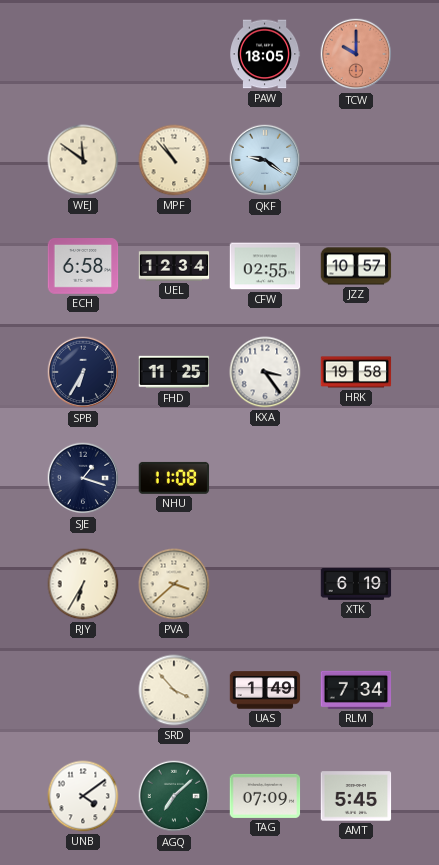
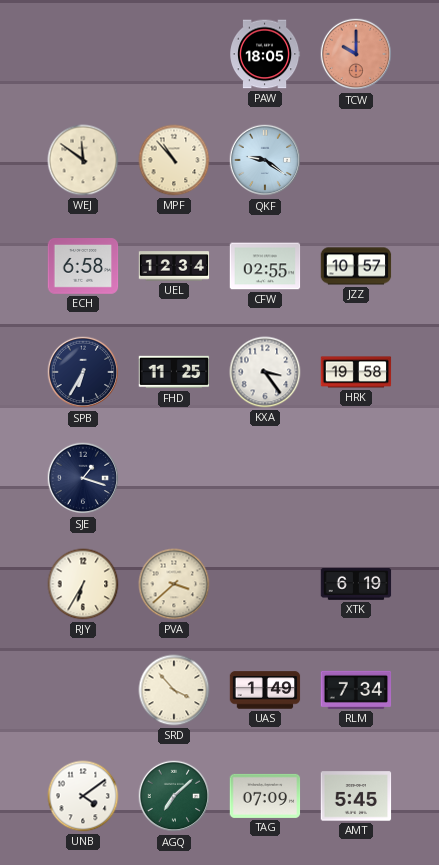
NHU: 11:08 -> none (174, 478)
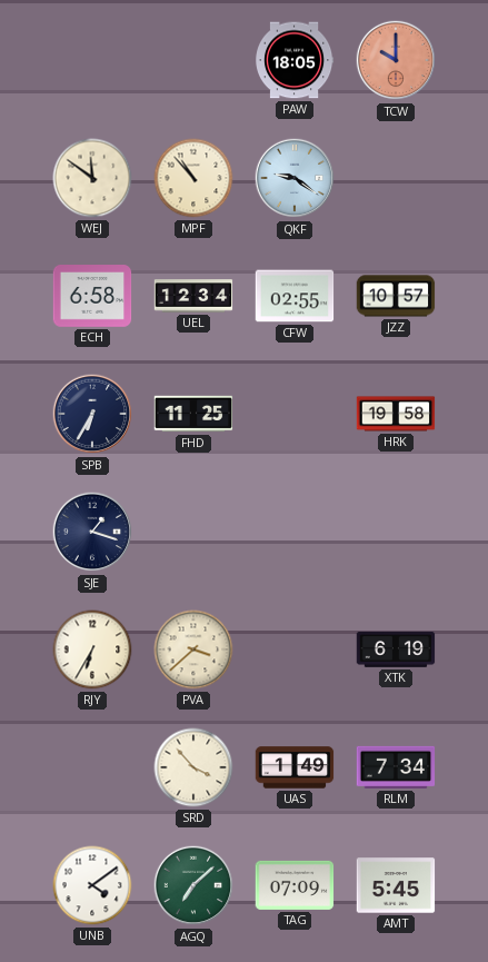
KXA: 3:24 -> none (265, 372)
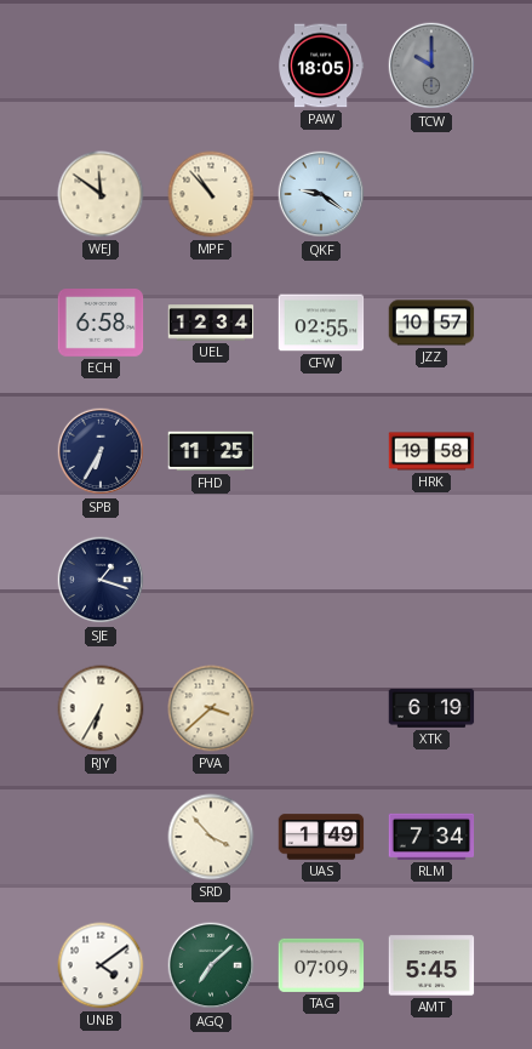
TCW dial: salmon -> grey (431, 65)
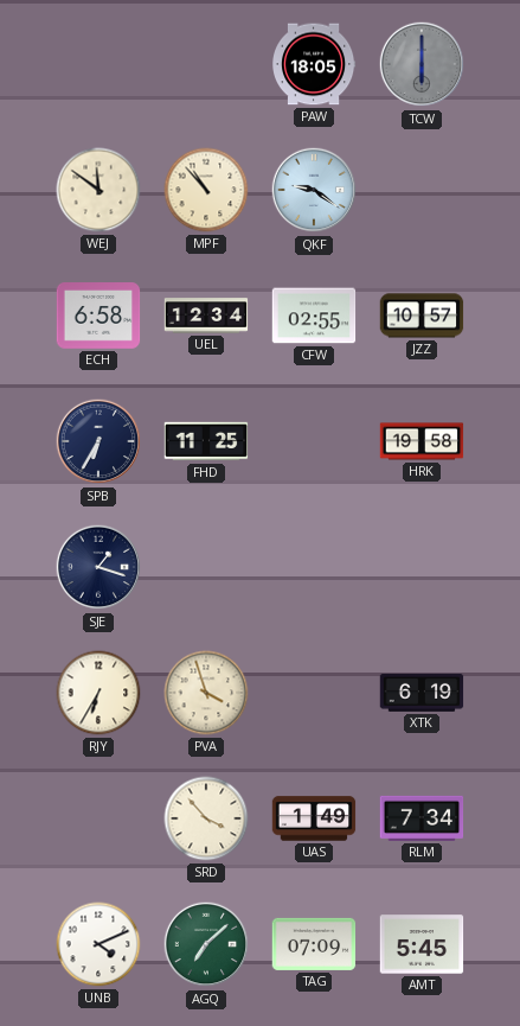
TCW: 10:00 -> 6:00 (422, 64)
PVA: 3:38 -> 3:57 (206, 693)
UNB: 4:09 -> 4:11 (98, 944)
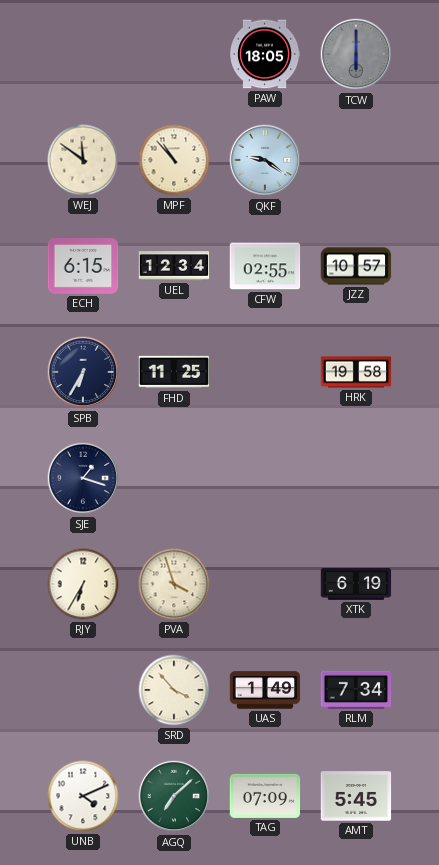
ECH: 6:58 -> 6:15 (83, 267)
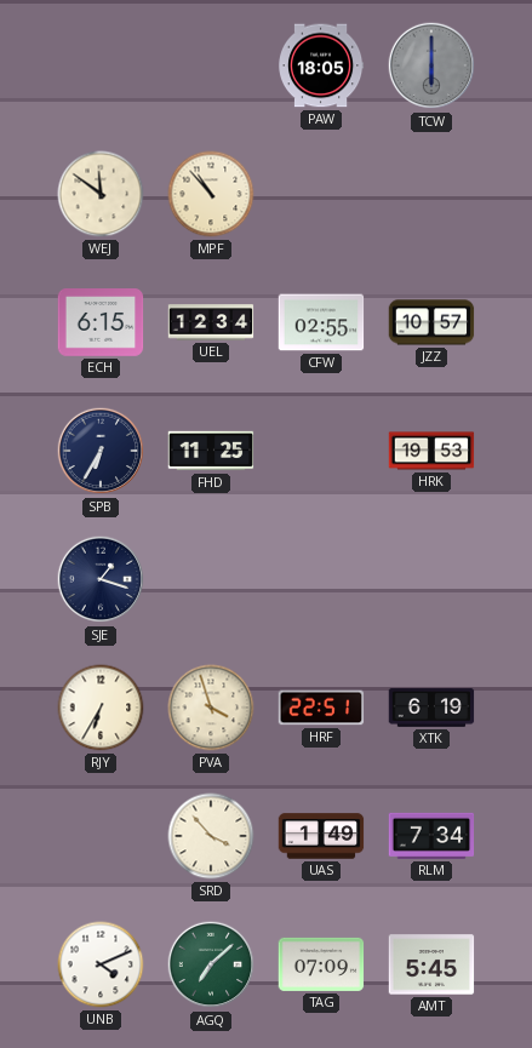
QKF: 9:21 -> none (265, 160)
HRK: 19:58 -> 19:53 (431, 451)
HRF: none -> 22:51 (321, 708)
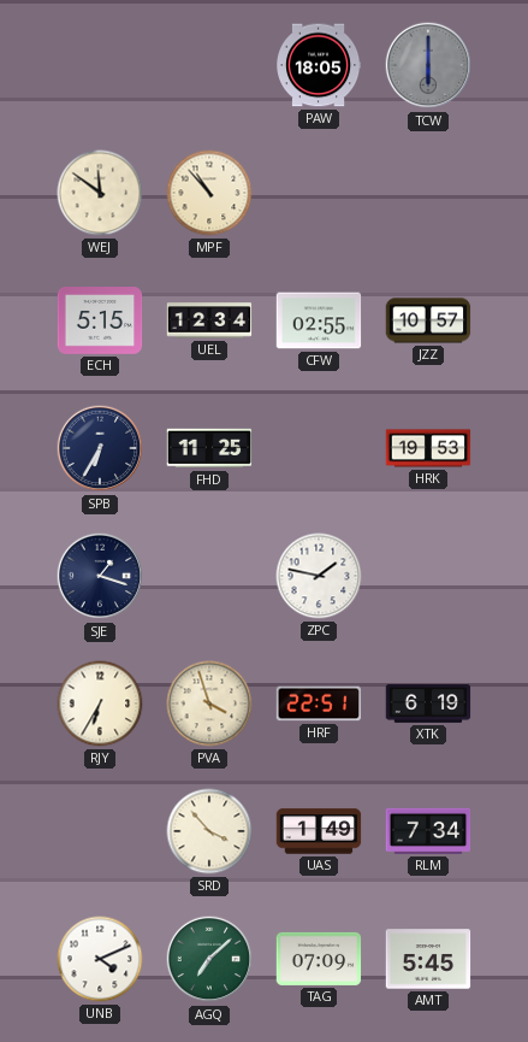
ECH: 6:15 -> 5:15 (100, 322)
ZPC: none -> 1:47 (319, 576)
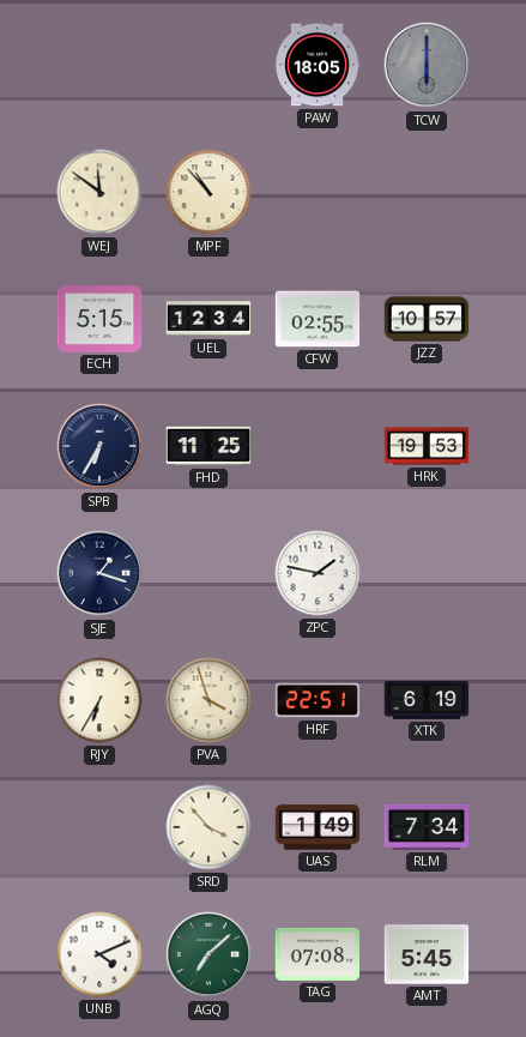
TAG: 07:09 -> 07:08 (318, 954)
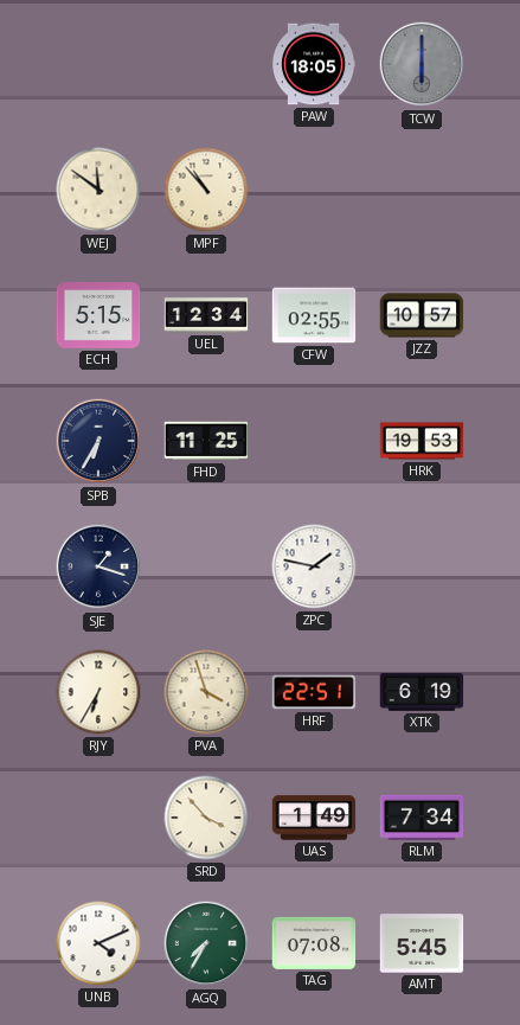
AGQ: 7:08 -> 7:35 (206, 943)
